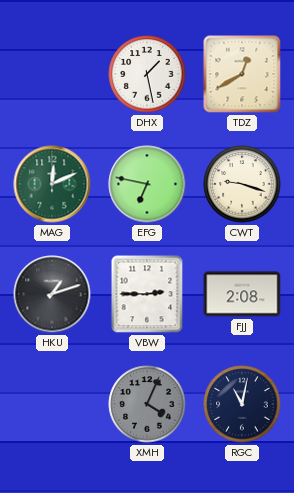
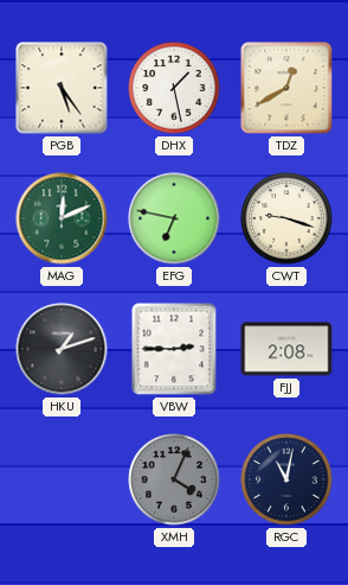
PGB: none -> 5:24 (62, 88)
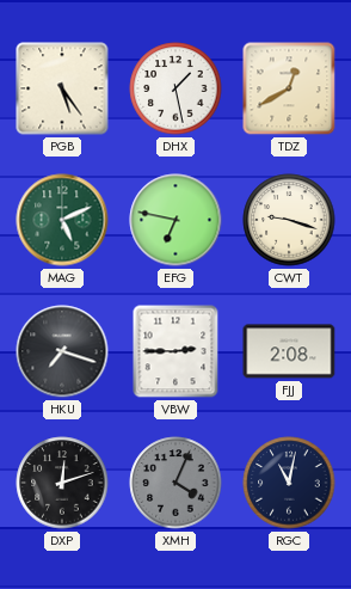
MAG: 12:11 -> 5:11 (62, 220)
HKU: 1:12 -> 7:18 (62, 351)
DXP: none -> 12:12 (62, 483)
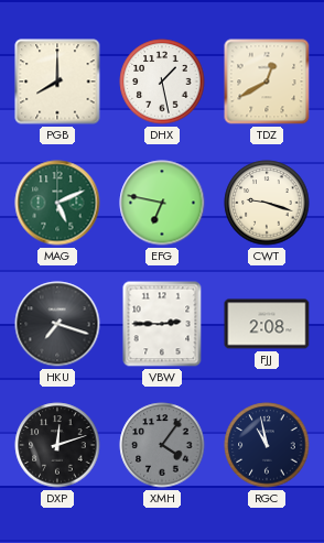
PGB: 5:24 -> 8:00 (57, 82)
XMH: 4:04 -> 4:06 (162, 445)
RGC: 11:02 -> 10:58 (267, 445)
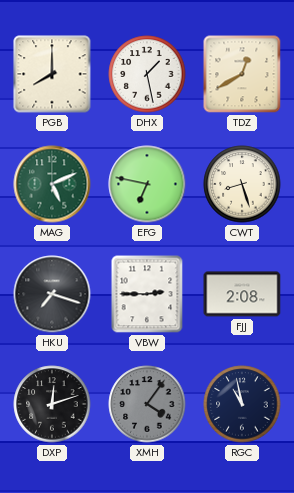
CWT: 9:18 -> 8:27 (242, 184)
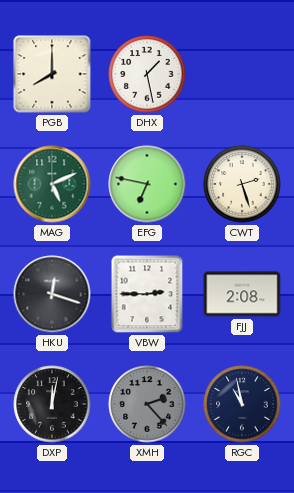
TDZ: 12:40 -> none (242, 74)
CWT: 8:27 -> 2:27 (242, 184)
HKU: 7:18 -> 12:18 (52, 294)
DXP: 12:12 -> 12:02 (52, 404)
XMH: 4:06 -> 2:23 (147, 404)
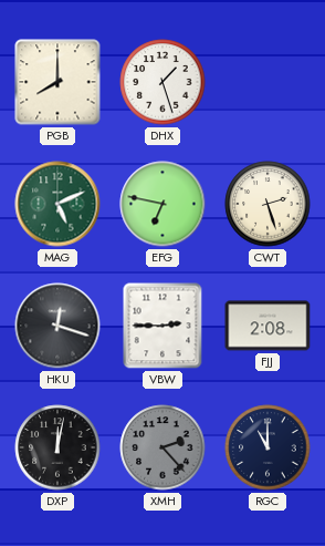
DHX: 1:28 -> 1:27 (162, 82)
RGC: 10:58 -> 11:00 (268, 447)
